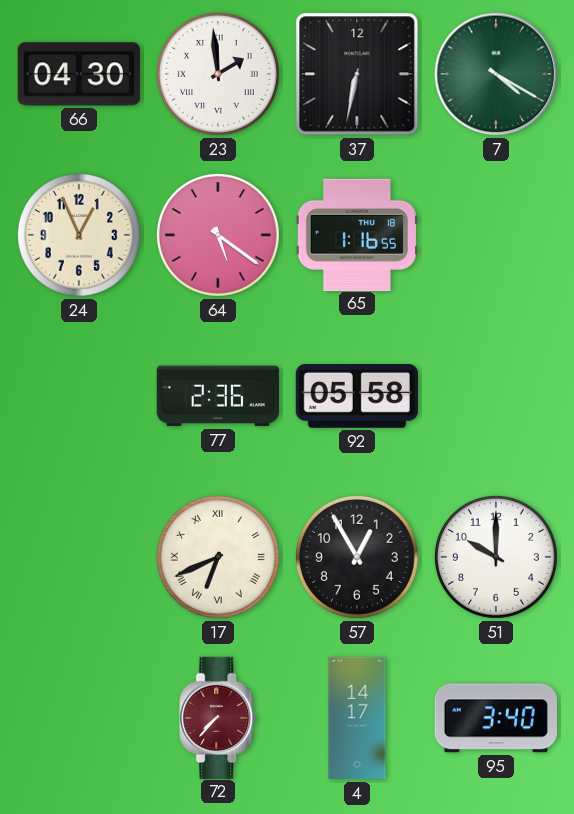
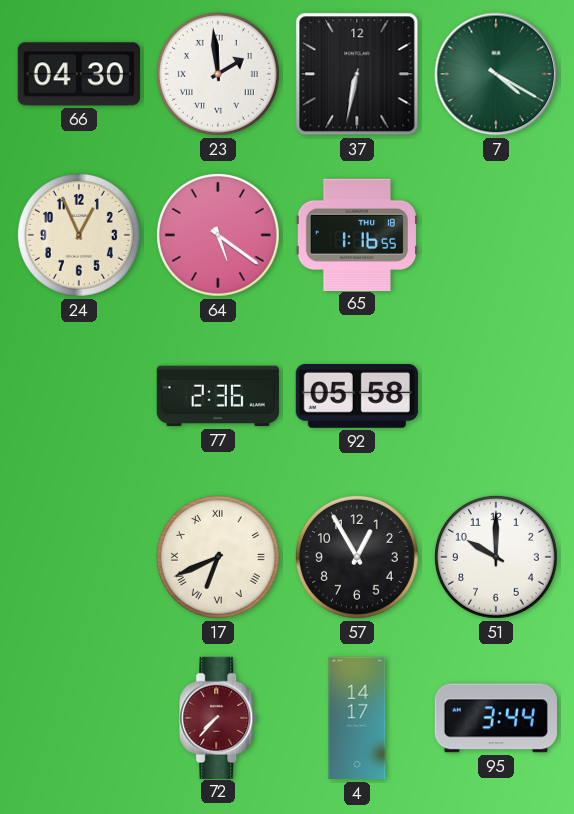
95: 3:40 -> 3:44 (496, 718)
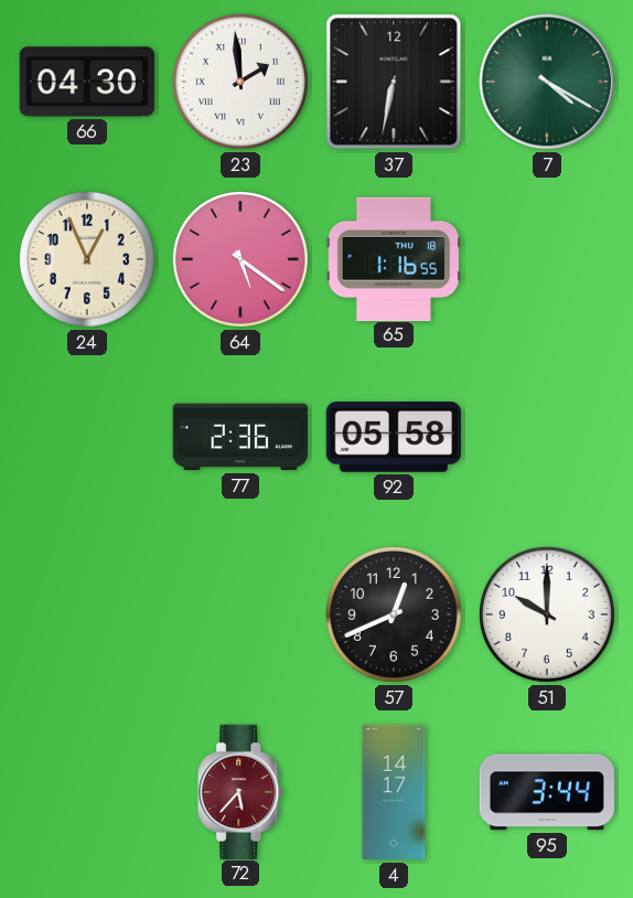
17: 6:41 -> none (218, 557)
57: 12:55 -> 12:41 (394, 614)
72: 7:37 -> 5:37 (242, 791)
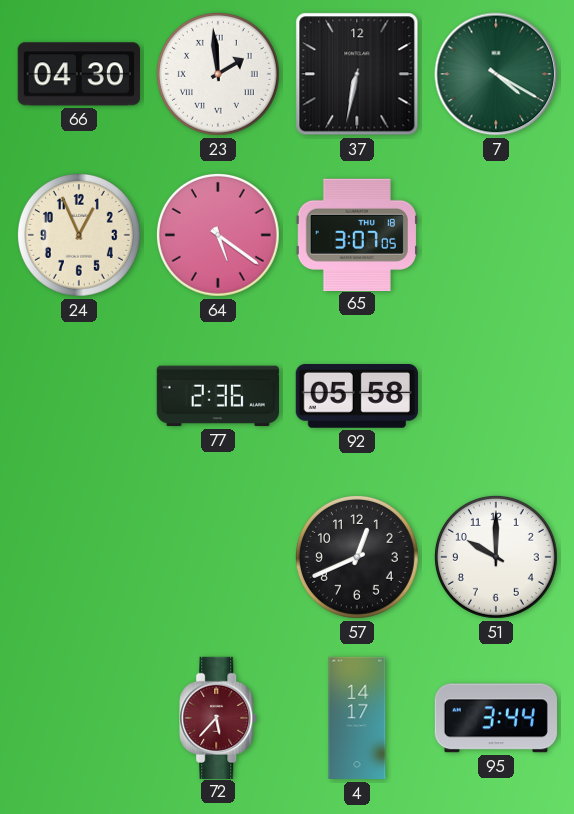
65: 1:16 -> 3:07 (357, 234)
